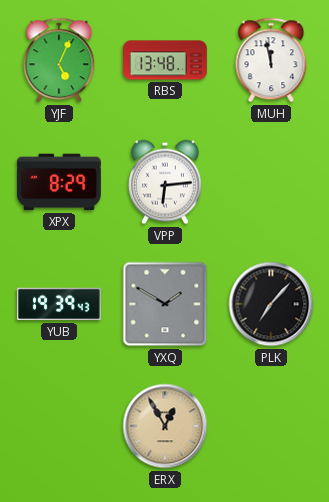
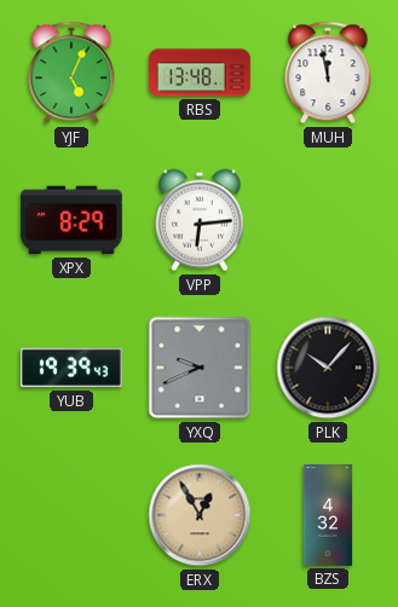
YXQ: 1:50 -> 9:41 (200, 368)
PLK: 7:07 -> 10:07 (328, 368)
BZS: none -> 4:32 (328, 516)
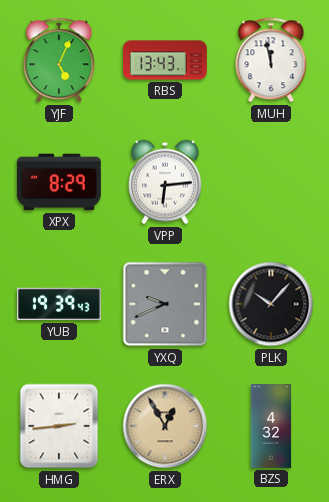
RBS: 13:48 -> 13:43 (165, 60)
HMG: none -> 2:44 (59, 426)
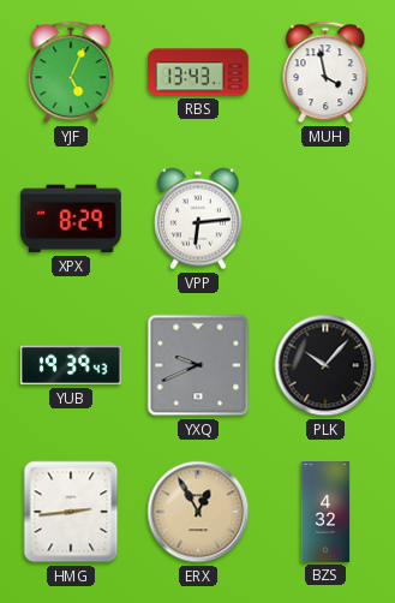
MUH: 11:58 -> 3:58 (325, 72)
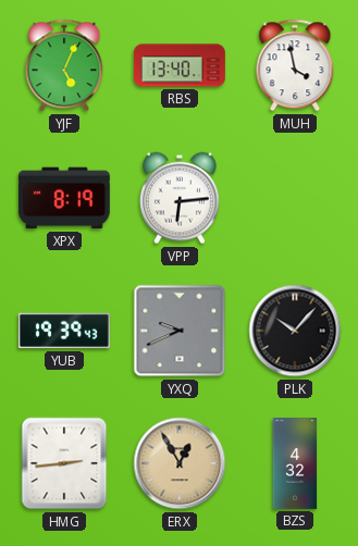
RBS: 13:43 -> 13:40 (180, 65)
XPX: 8:29 -> 8:19 (64, 198)
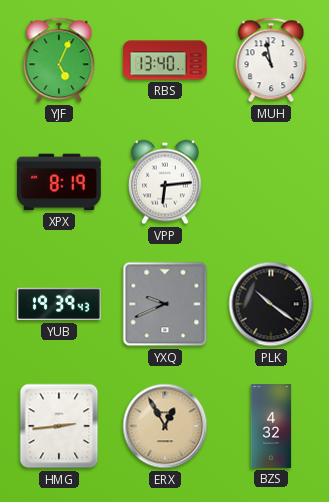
MUH: 3:58 -> 10:58 (271, 60)
PLK: 10:07 -> 10:21 (271, 304)
